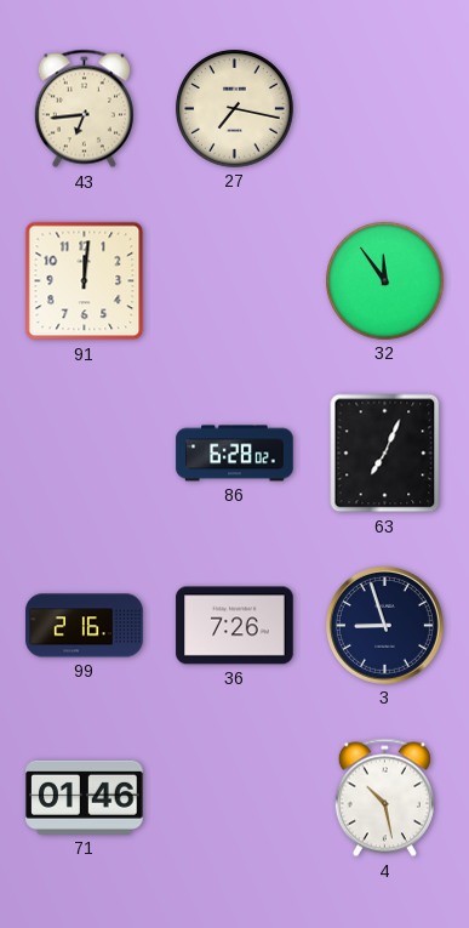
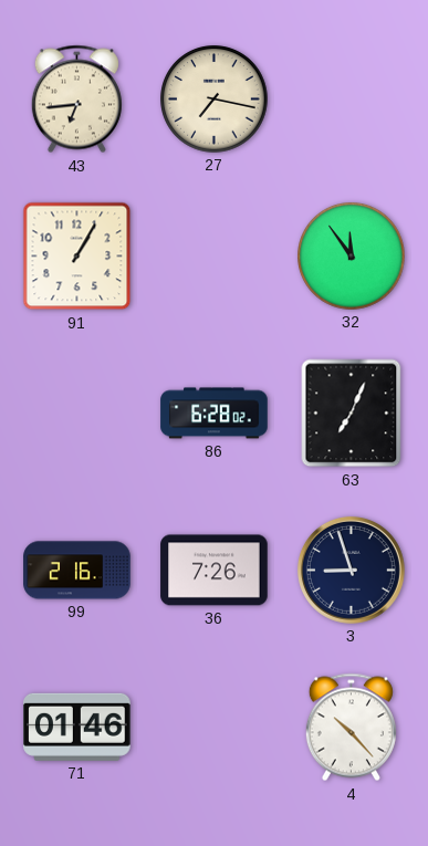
91: 12:01 -> 1:05 (77, 257)
4: 10:28 -> 10:23 (351, 728)
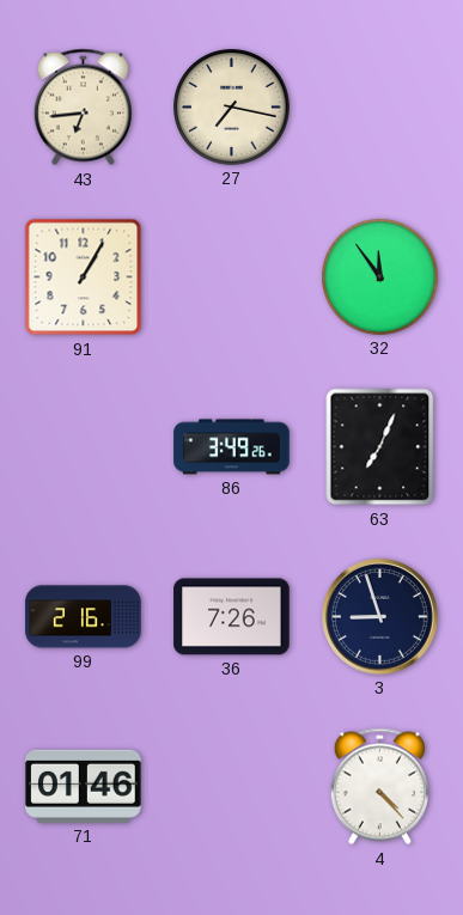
86: 6:28 -> 3:49 (232, 447)
4: 10:23 -> 4:23 (379, 787)
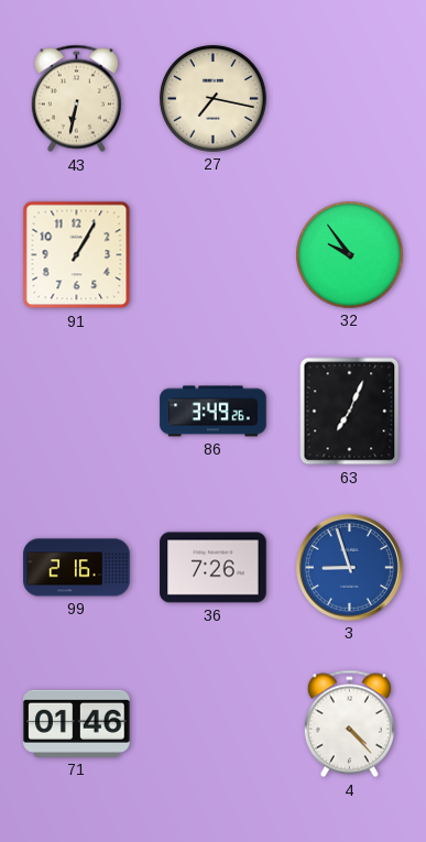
43: 6:44 -> 6:32 (76, 99)
32: 11:54 -> 9:54 (350, 255)
3 dial: navy -> blue (349, 567)
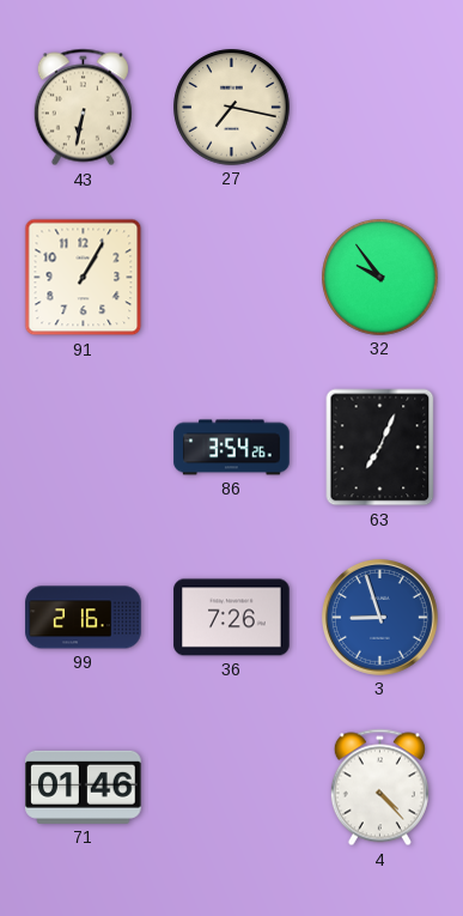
86: 3:49 -> 3:54 (232, 448)
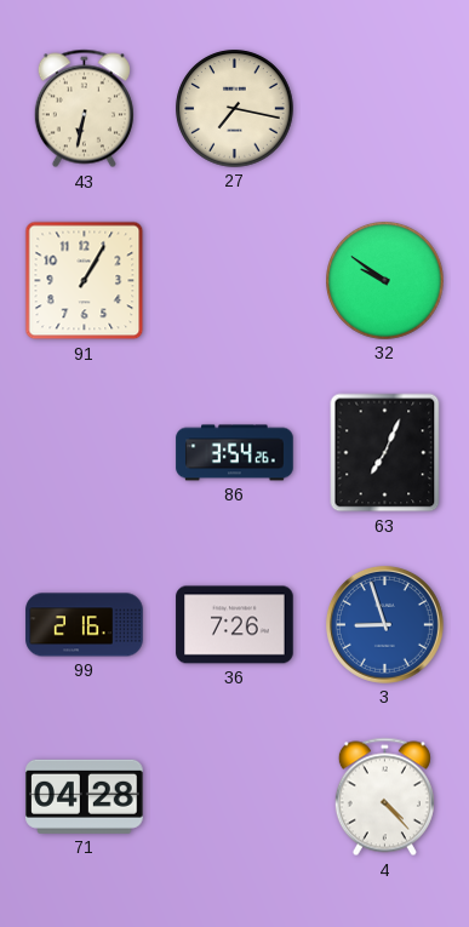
32: 9:54 -> 9:51 (385, 281)
71: 01:46 -> 04:28 (85, 796)
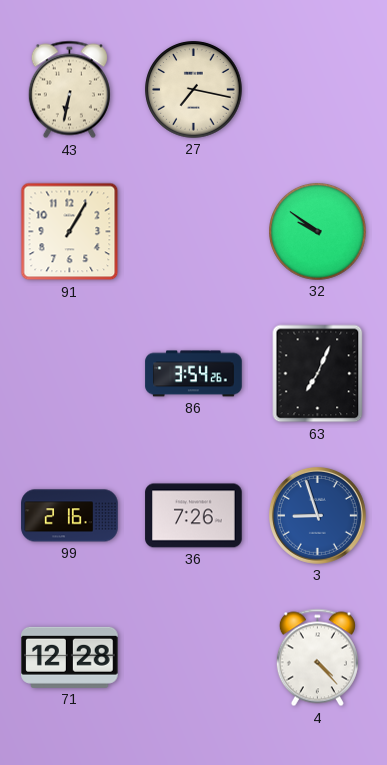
71: 04:28 -> 12:28 (70, 657)
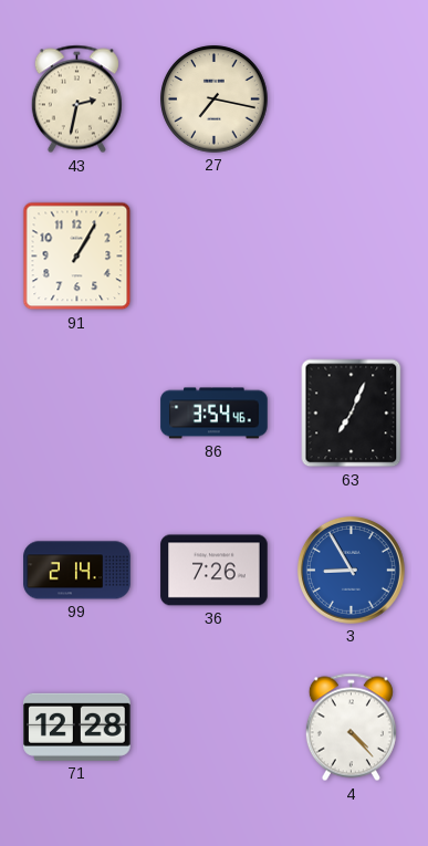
43: 6:32 -> 2:32 (76, 100)
32: 9:51 -> none (318, 232)
86: 3:54:26 -> 3:54:46 (215, 414)
99: 2:16 -> 2:14 (77, 571)
3: 8:57 -> 8:55 (351, 570)
